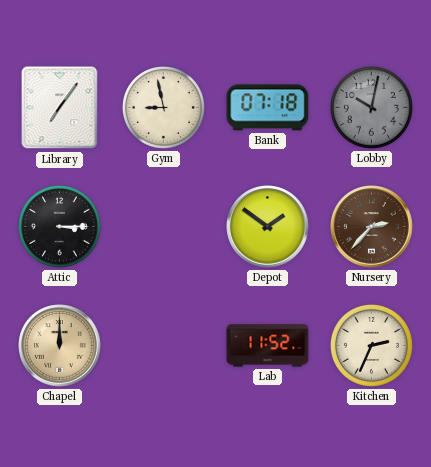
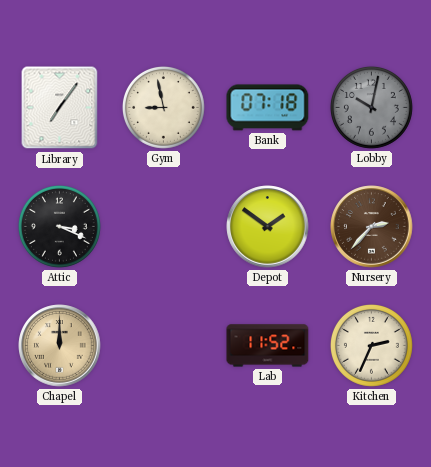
Attic: 3:15 -> 3:19 (59, 226)
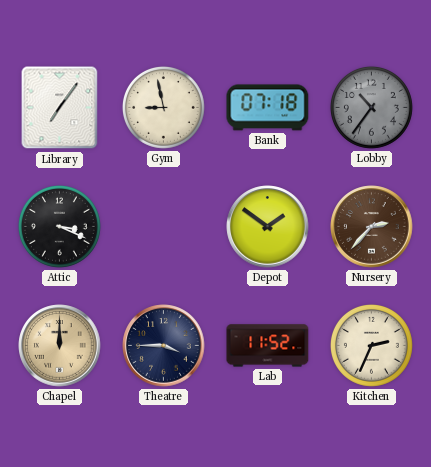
Lobby: 10:02 -> 10:36 (371, 107)
Theatre: none -> 3:45 (164, 346)
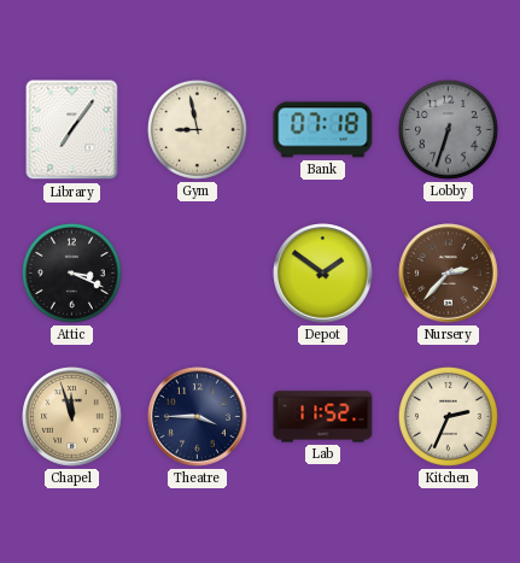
Lobby: 10:36 -> 6:33 (448, 129)
Chapel: 12:00 -> 11:57 (72, 417)
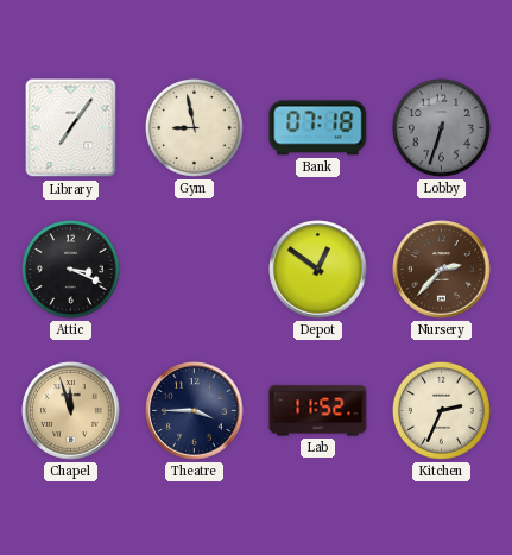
Depot: 1:51 -> 12:51 (318, 270)
